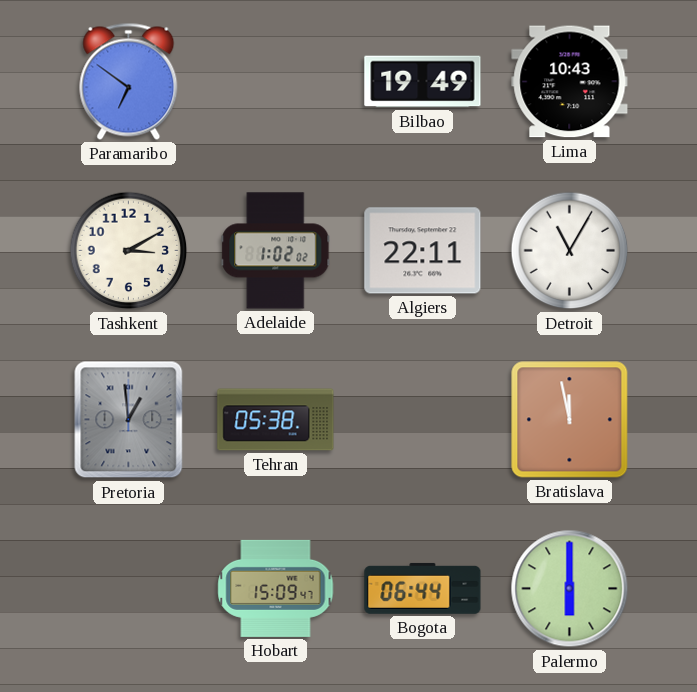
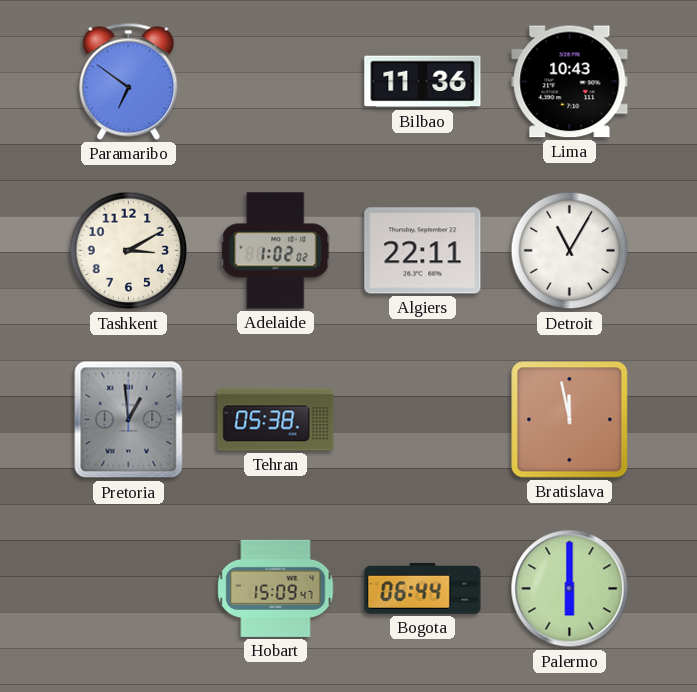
Bilbao: 19:49 -> 11:36 (423, 82)
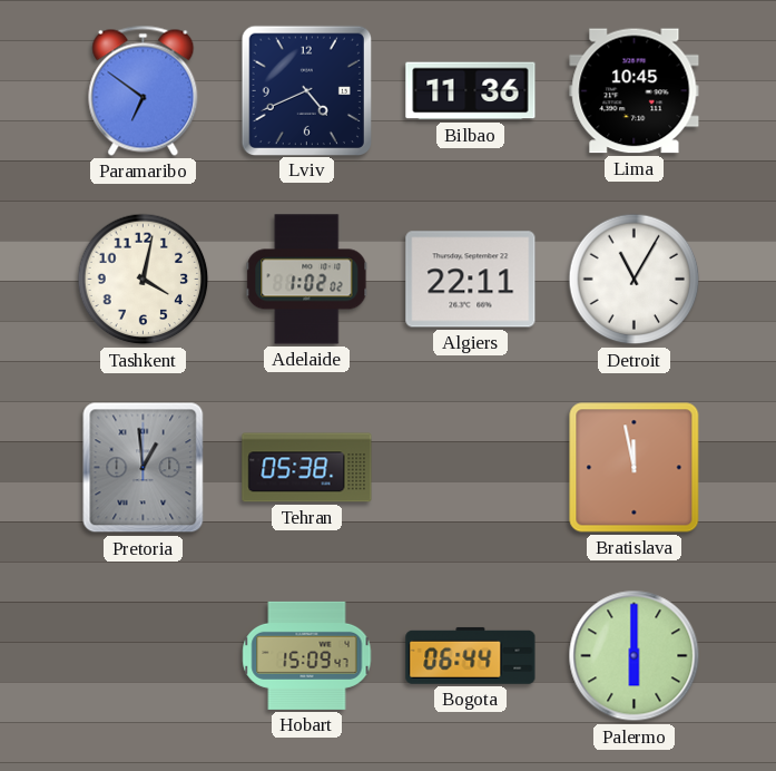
Lviv: none -> 4:41 (306, 90)
Lima: 10:43 -> 10:45 (635, 91)
Tashkent: 3:10 -> 4:02 (144, 280)
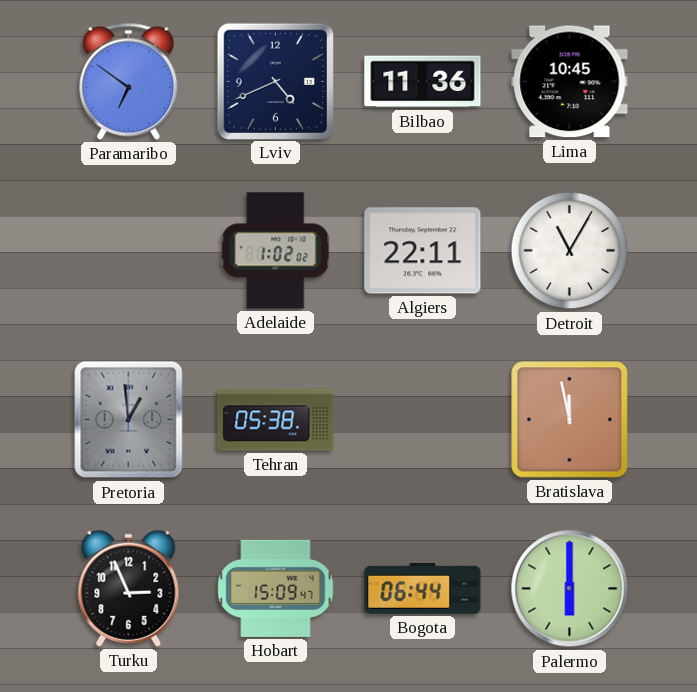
Tashkent: 4:02 -> none (144, 280)
Turku: none -> 2:56 (129, 588)
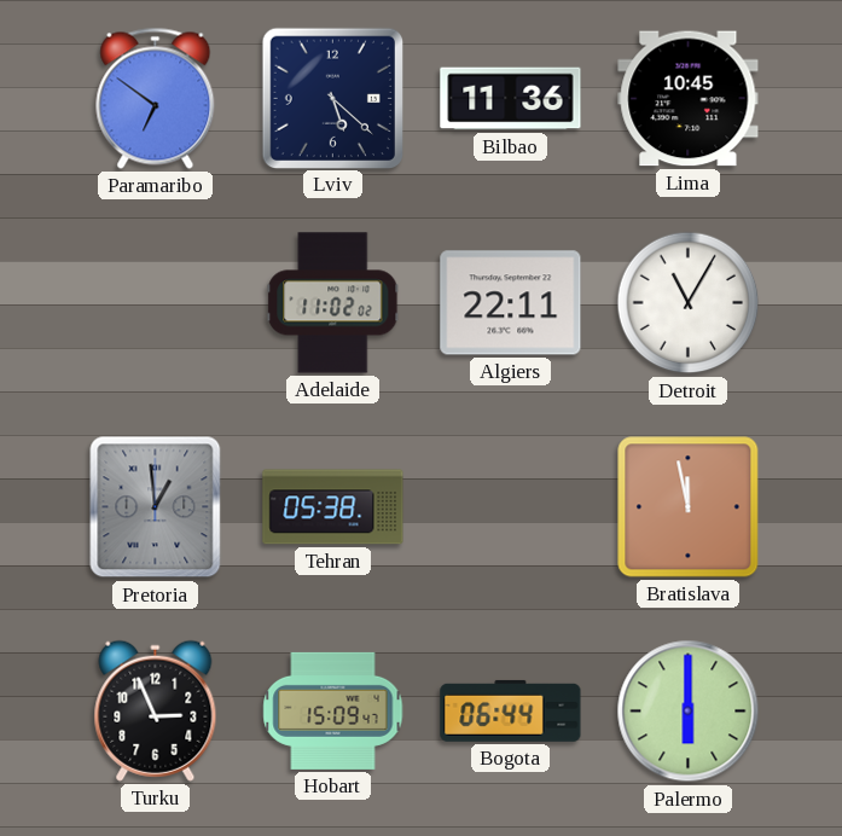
Lviv: 4:41 -> 5:22 (332, 98)
Adelaide: 1:02 -> 11:02 (333, 303)
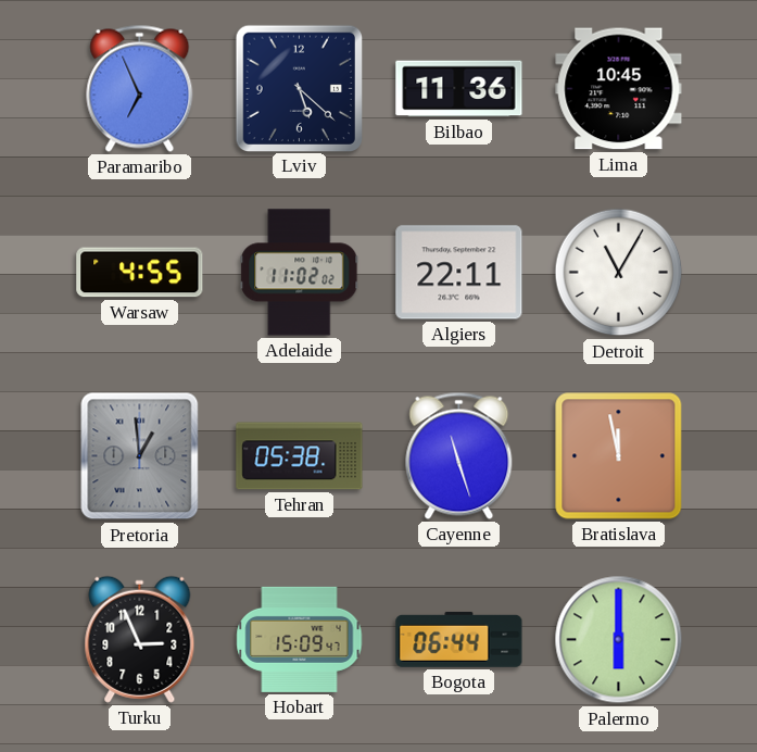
Paramaribo: 6:51 -> 6:56 (140, 88)
Warsaw: none -> 4:55 (140, 273)
Cayenne: none -> 11:27 (459, 455)
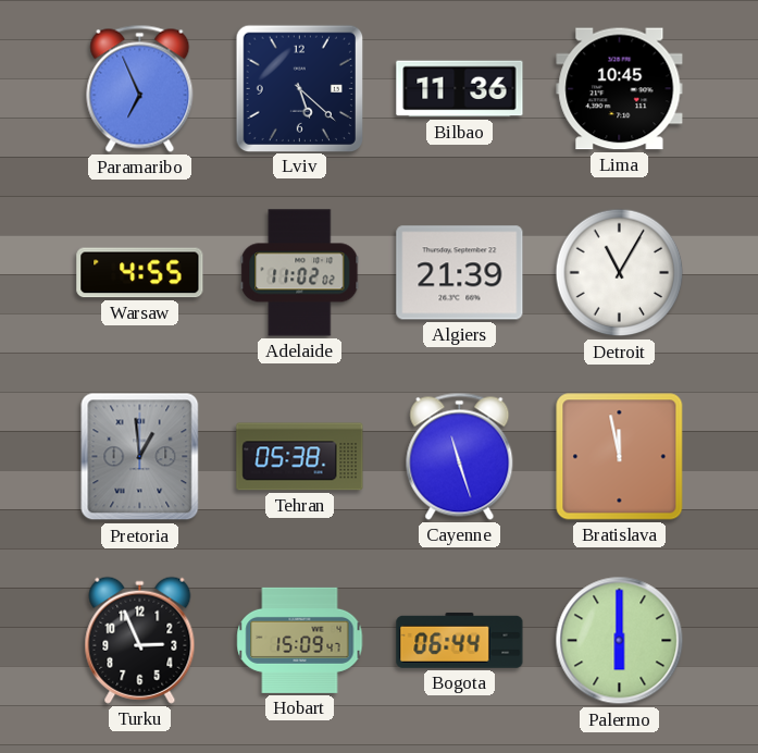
Algiers: 22:11 -> 21:39 (460, 273)
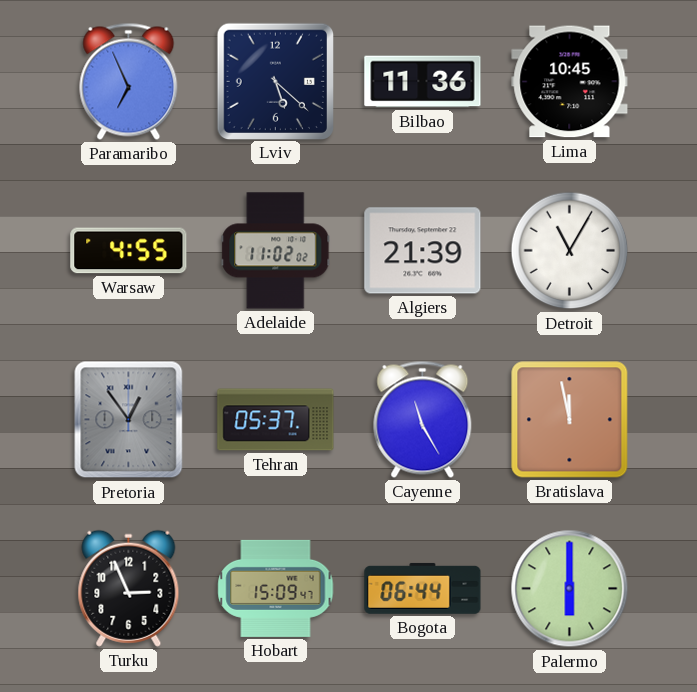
Pretoria: 12:59 -> 12:54 (129, 420)
Tehran: 05:38 -> 05:37 (276, 420)
Cayenne: 11:27 -> 11:25 (423, 419)
